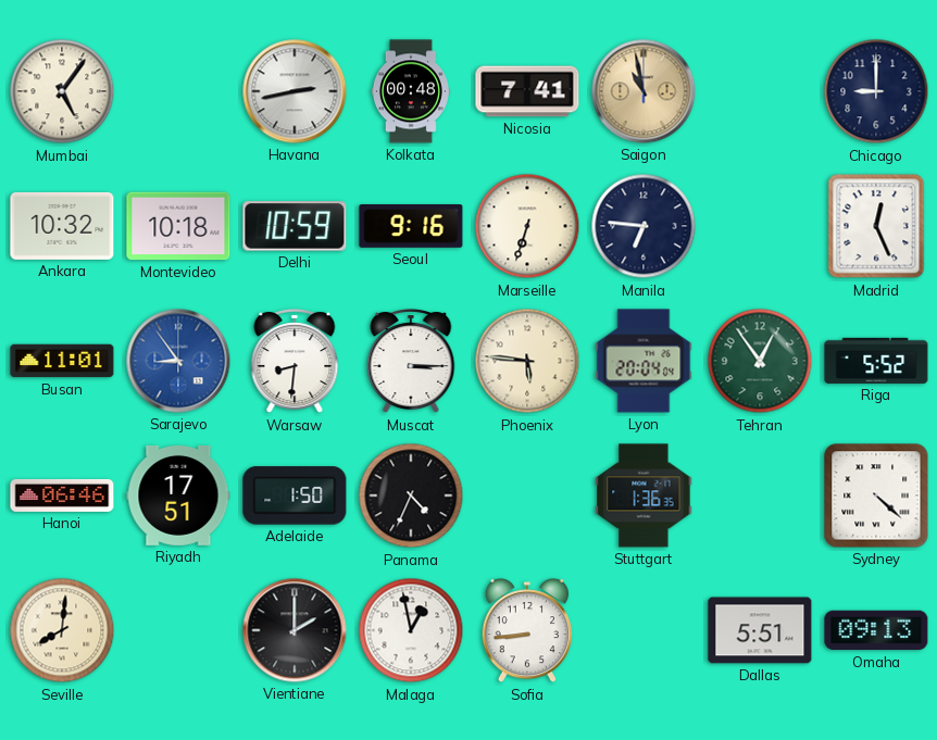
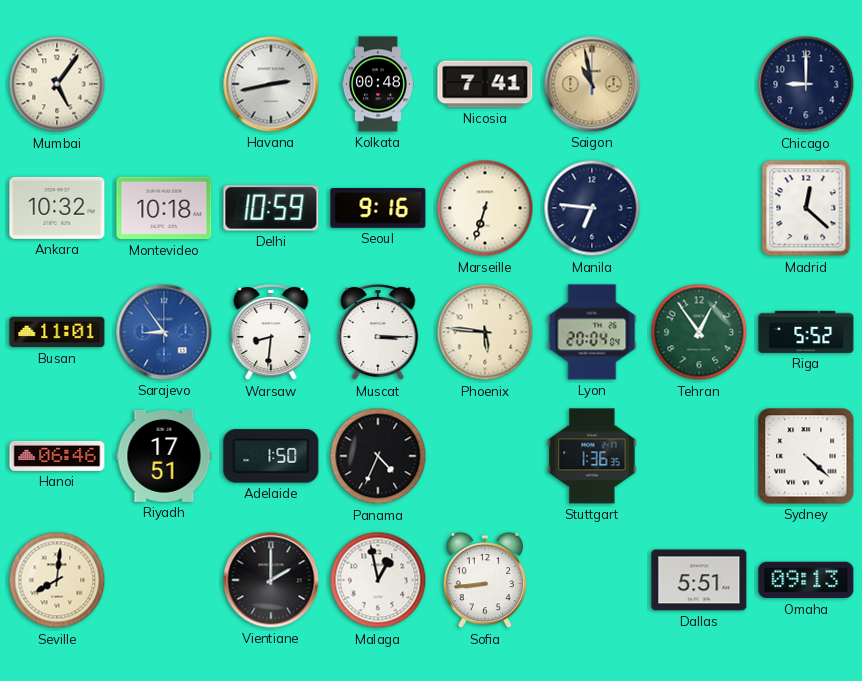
Madrid: 12:26 -> 12:22 (806, 208)
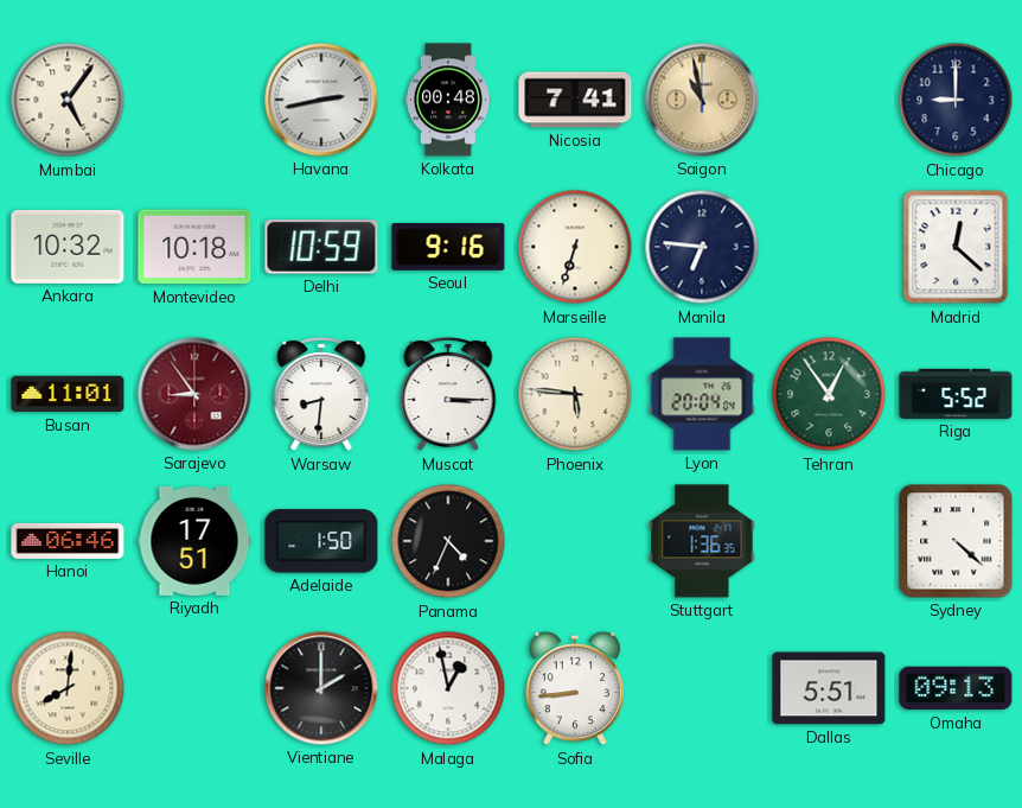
Sarajevo dial: blue -> burgundy (194, 394)
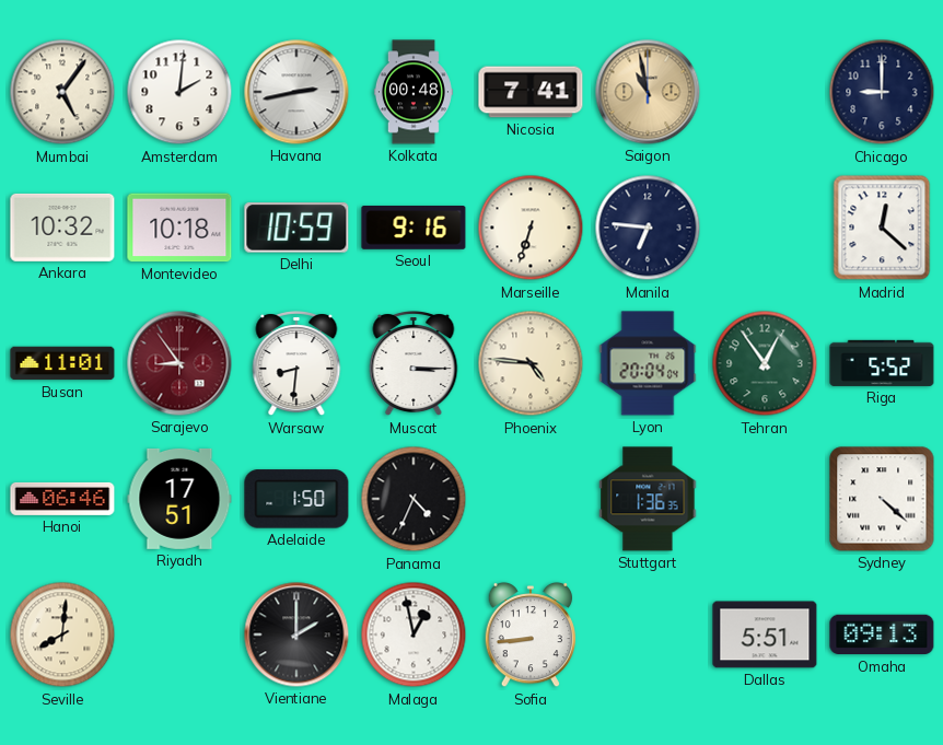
Amsterdam: none -> 2:01 (179, 92)
Phoenix: 5:46 -> 4:46 (531, 363)
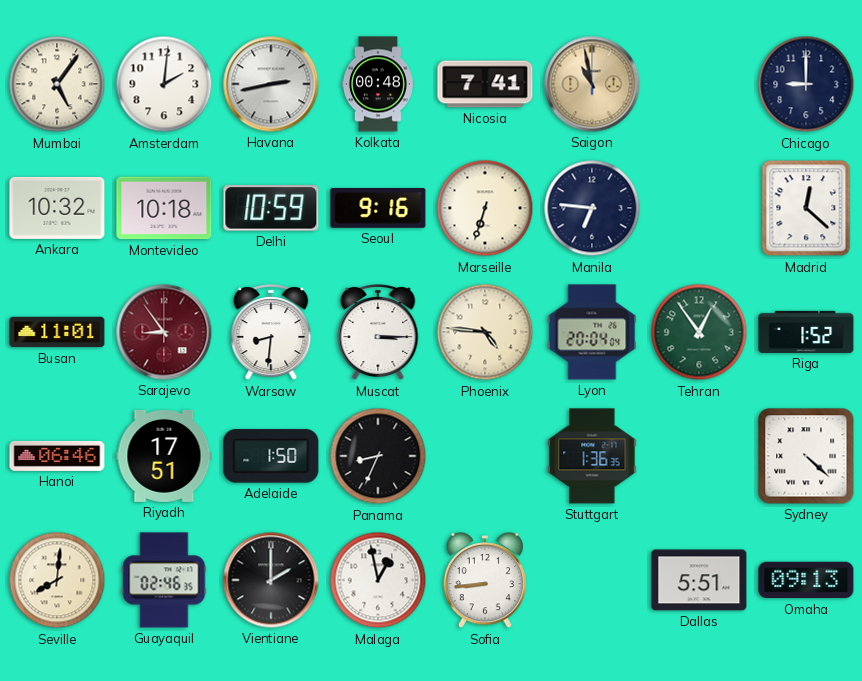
Riga: 5:52 -> 1:52 (806, 332)
Panama: 4:34 -> 8:34 (378, 456)
Guayaquil: none -> 02:46 (164, 580)
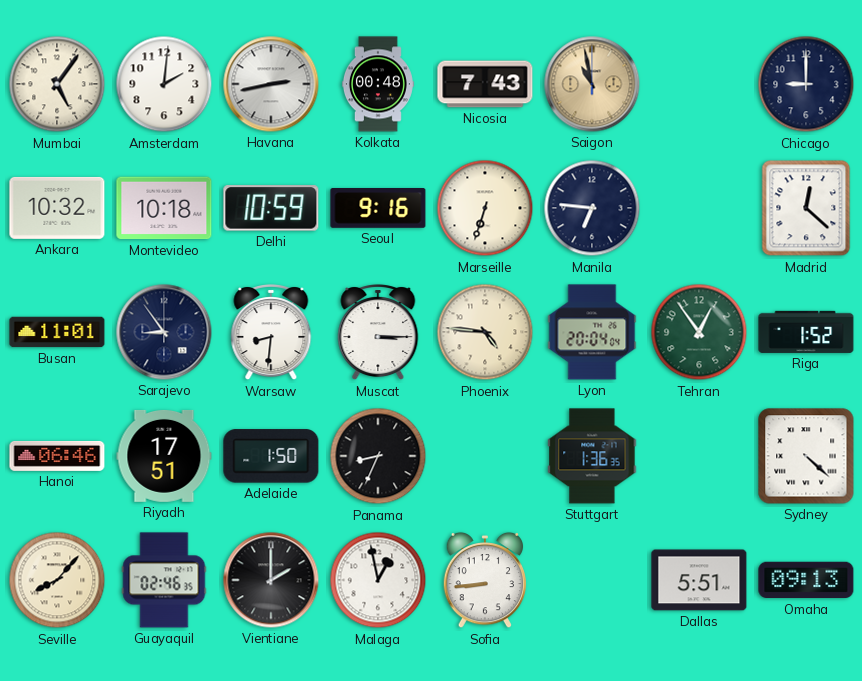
Nicosia: 7:41 -> 7:43 (485, 84)
Sarajevo dial: burgundy -> navy (164, 332)
Seville: 8:01 -> 8:07 (57, 580)
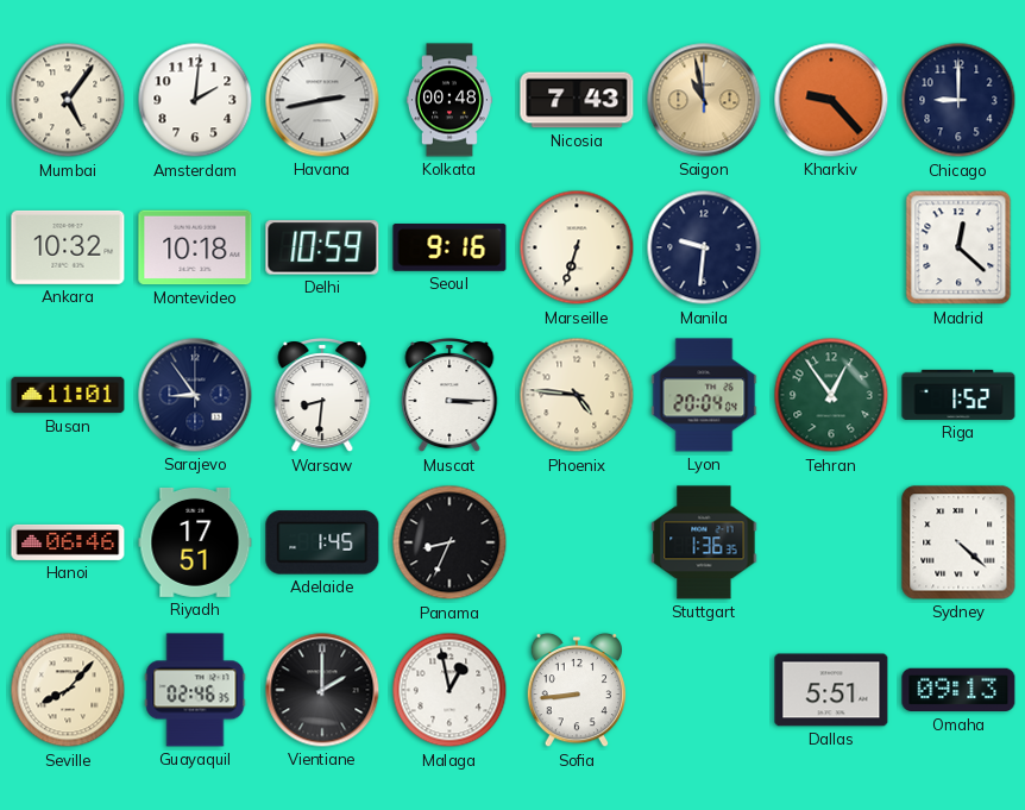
Kharkiv: none -> 9:23 (831, 100)
Manila: 6:46 -> 9:31 (704, 247)
Adelaide: 1:50 -> 1:45 (322, 542)
